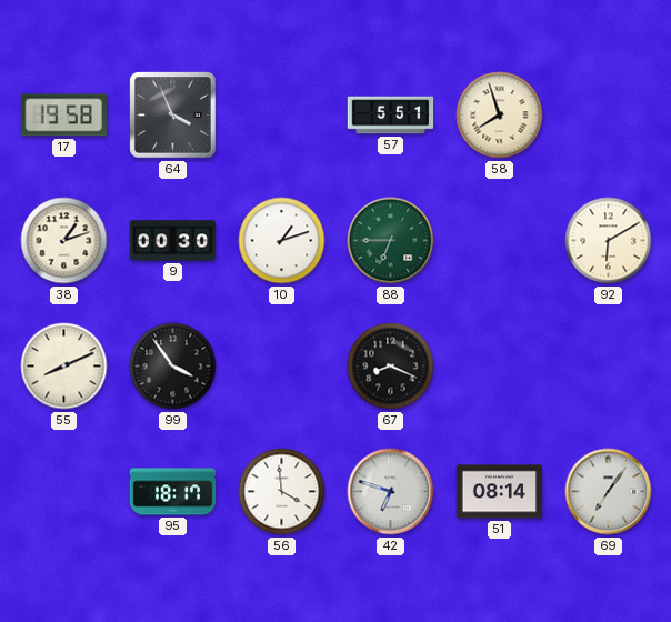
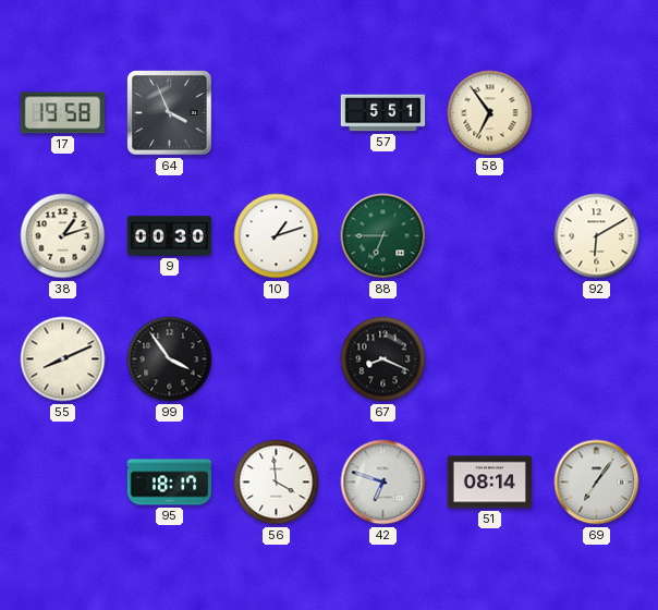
58: 7:57 -> 6:54 (490, 113)
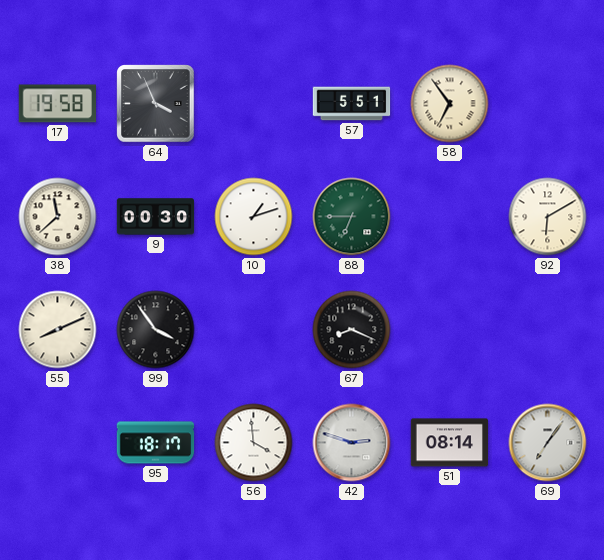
38: 1:12 -> 11:38 (58, 217)
42: 6:48 -> 2:48 (352, 443)
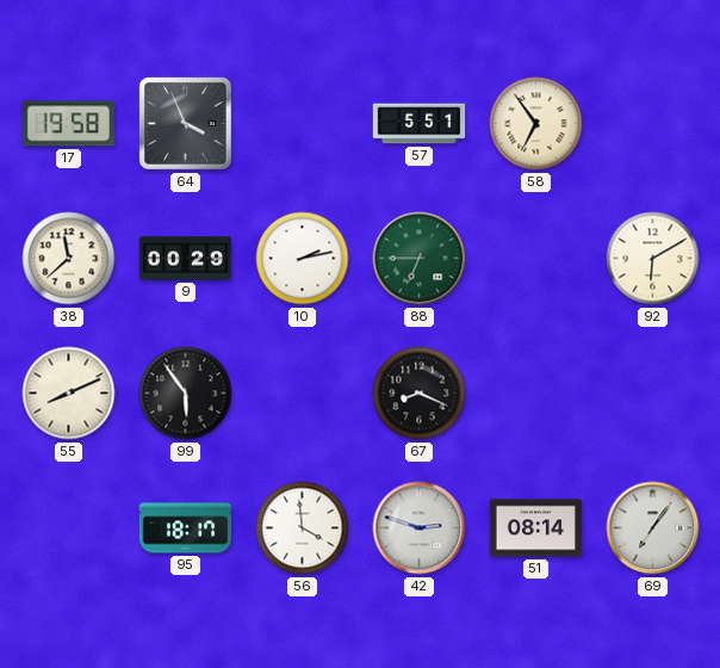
9: 00:30 -> 00:29 (186, 259)
10: 1:12 -> 2:13 (303, 259)
99: 3:54 -> 5:54 (186, 394)
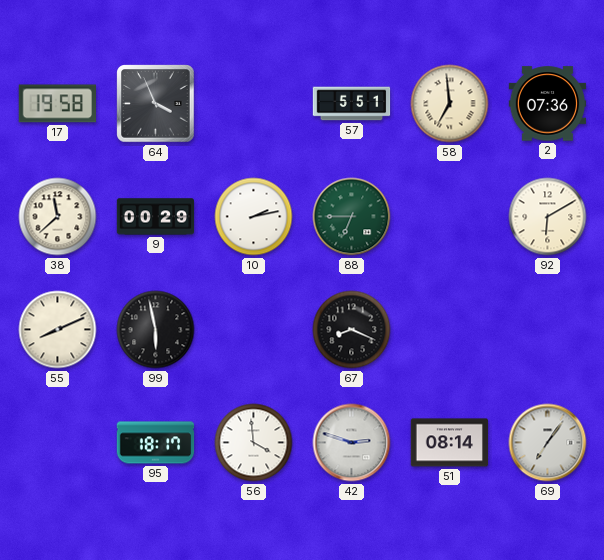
58: 6:54 -> 6:59 (450, 104)
2: none -> 07:36 (548, 104)
99: 5:54 -> 5:58 (156, 330)
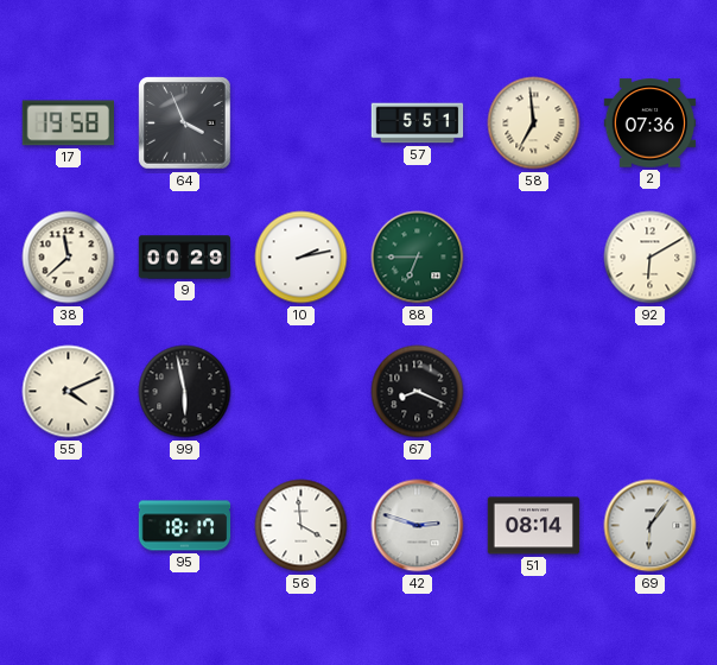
55: 8:11 -> 4:11 (69, 392)
69: 7:06 -> 6:06 (651, 526)
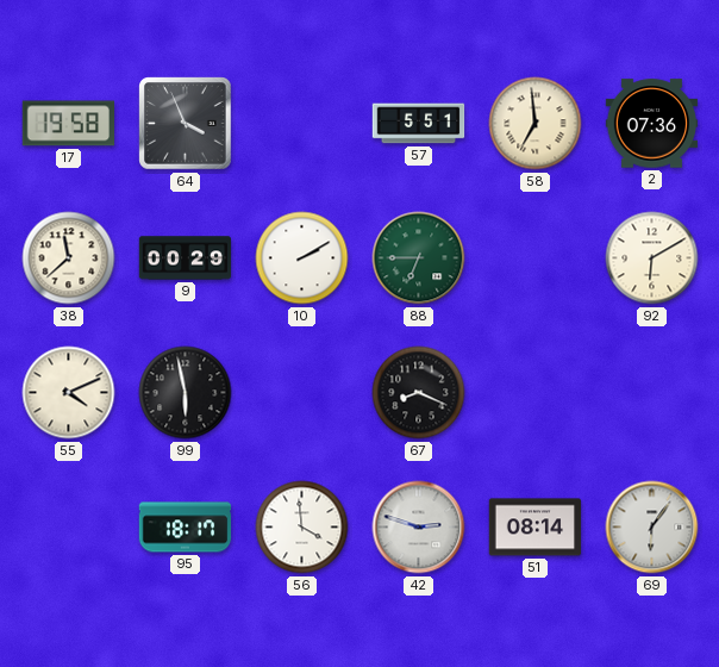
10: 2:13 -> 2:10 (302, 258)
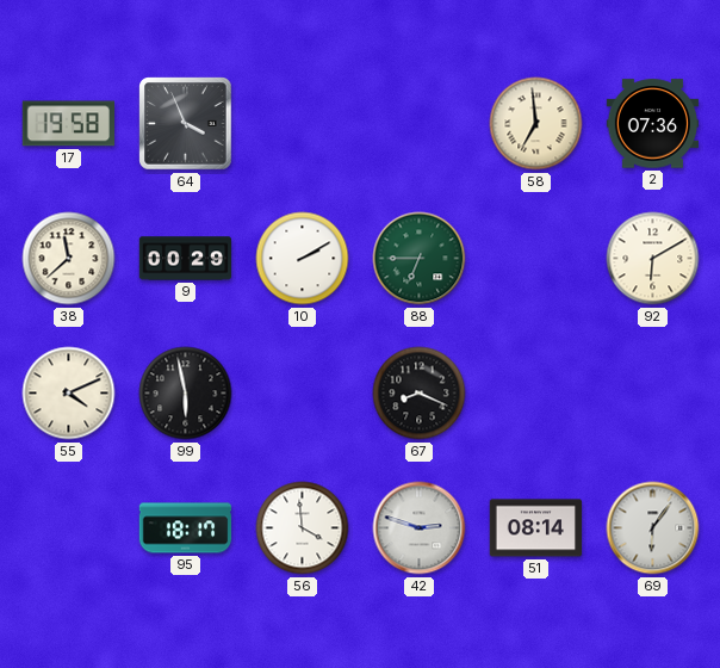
57: 5:51 -> none (419, 124)
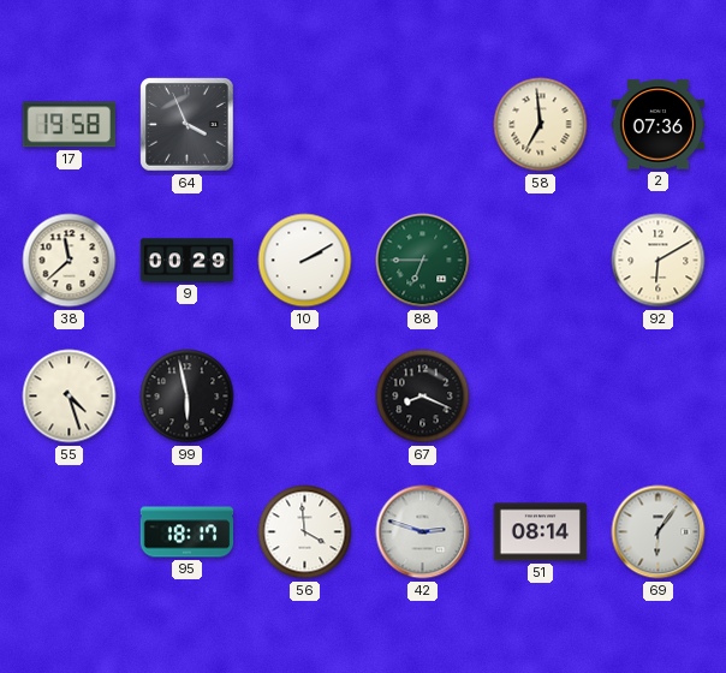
55: 4:11 -> 4:27 (70, 397)
